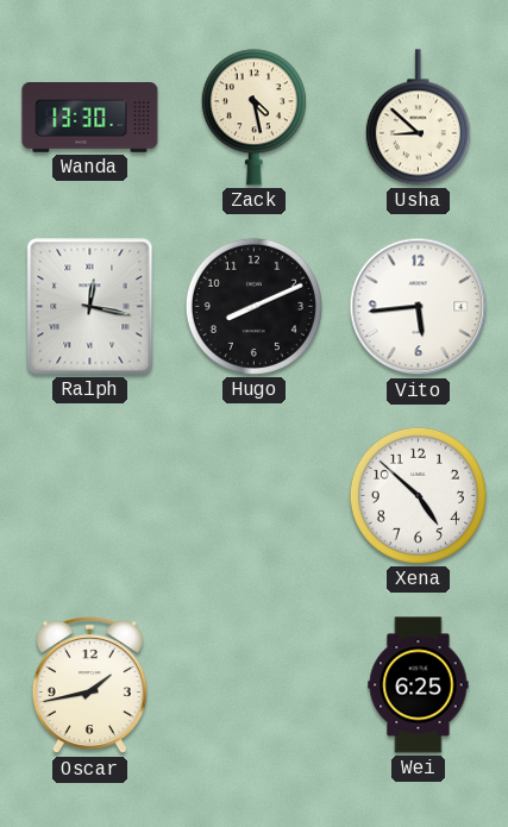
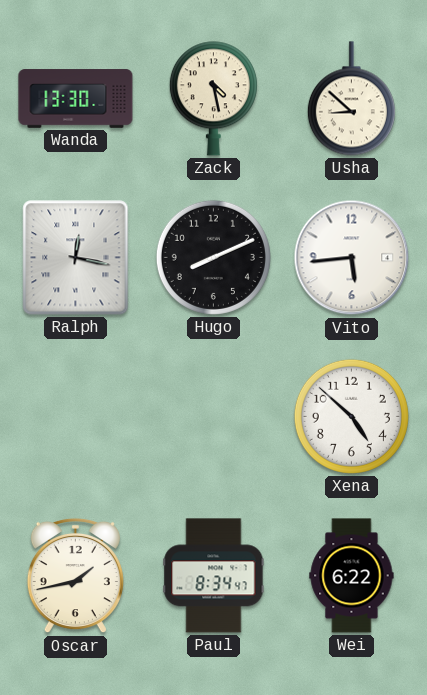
Paul: none -> 8:34 (214, 576)
Wei: 6:25 -> 6:22 (352, 576)
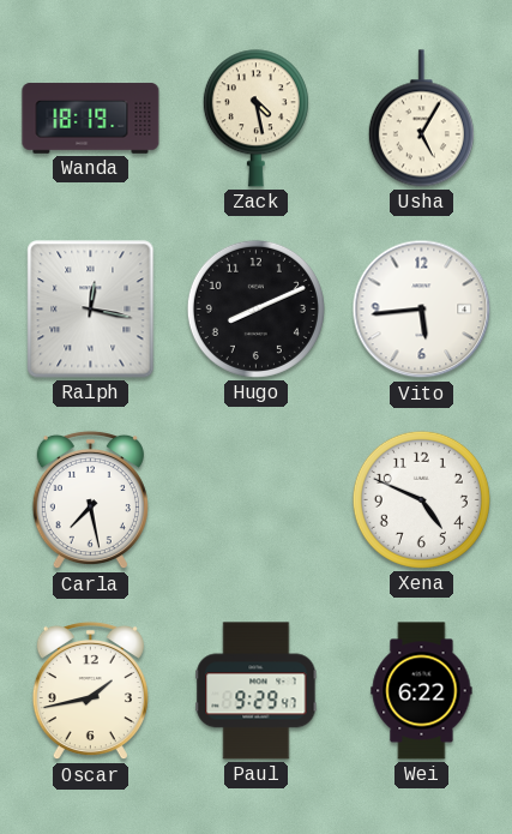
Wanda: 13:30 -> 18:19 (91, 119)
Usha: 8:52 -> 5:05 (421, 119)
Carla: none -> 7:28 (90, 500)
Xena: 4:52 -> 4:49 (421, 499)
Paul: 8:34 -> 9:29 (257, 691)
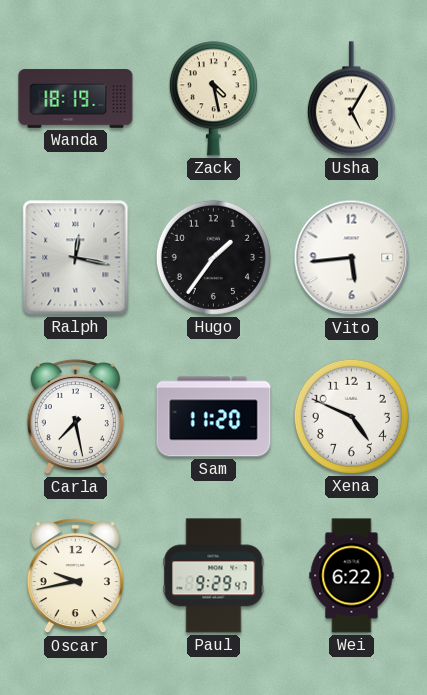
Hugo: 8:11 -> 1:36 (213, 257)
Sam: none -> 11:20 (214, 417)
Oscar: 1:43 -> 9:43 (75, 576)
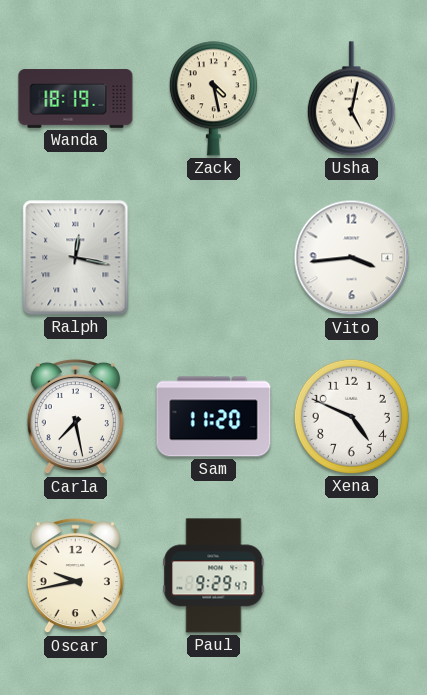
Usha: 5:05 -> 5:02 (351, 99)
Hugo: 1:36 -> none (213, 257)
Vito: 5:44 -> 3:44 (352, 258)
Wei: 6:22 -> none (352, 576)
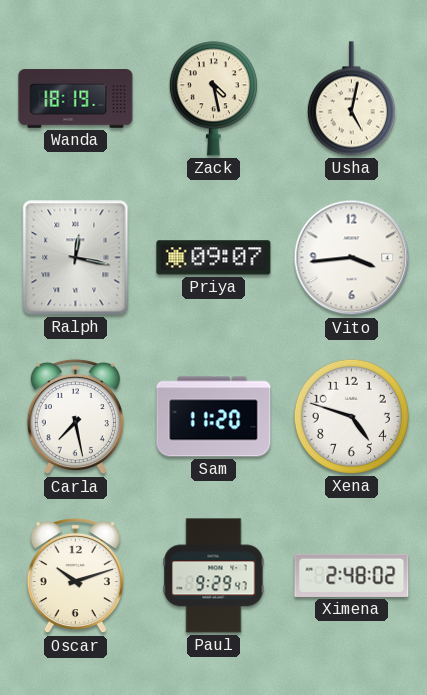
Priya: none -> 09:07 (214, 258)
Xena: 4:49 -> 4:48 (351, 416)
Oscar: 9:43 -> 10:12 (75, 576)
Ximena: none -> 2:48 (352, 575)
